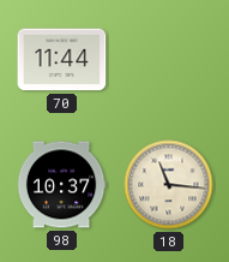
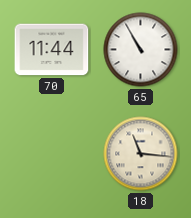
65: none -> 10:55 (141, 50)
98: 10:37 -> none (61, 185)
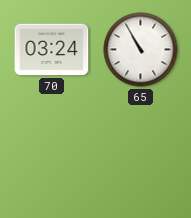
70: 11:44 -> 03:24 (52, 50)
18: 11:16 -> none (141, 154)
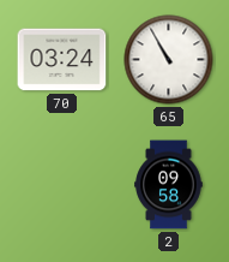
2: none -> 09:58 (169, 185)
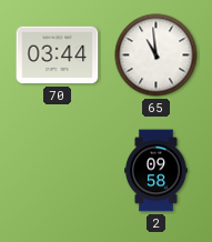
70: 03:24 -> 03:44 (58, 56)
65: 10:55 -> 10:59 (157, 56)
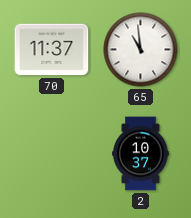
70: 03:44 -> 11:37 (52, 50)
2: 09:58 -> 10:37 (141, 154)
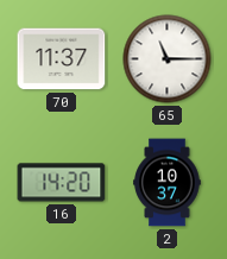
65: 10:59 -> 11:15 (168, 59)
16: none -> 14:20 (62, 183)
